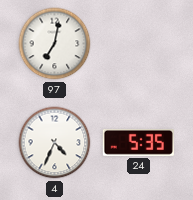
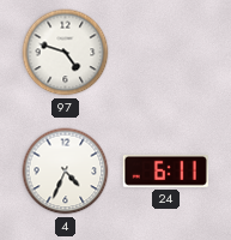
97: 7:02 -> 4:48 (66, 53)
24: 5:35 -> 6:11 (165, 170)
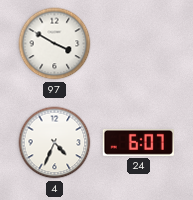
97: 4:48 -> 3:50 (55, 44)
24: 6:11 -> 6:07 (138, 142)
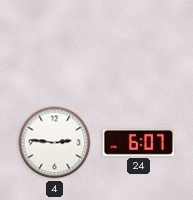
97: 3:50 -> none (55, 44)
4: 4:34 -> 2:46 (55, 143)
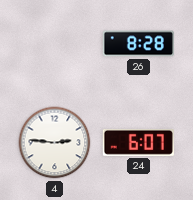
26: none -> 8:28 (138, 44)
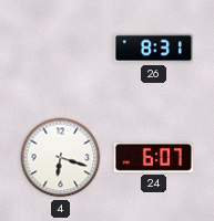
26: 8:28 -> 8:31 (153, 49)
4: 2:46 -> 6:18 (61, 158)
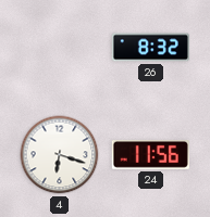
26: 8:31 -> 8:32 (150, 48)
24: 6:07 -> 11:56 (150, 154)
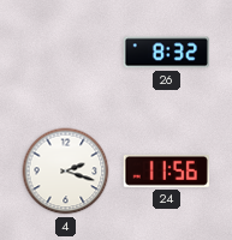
4: 6:18 -> 2:18 (66, 172)
